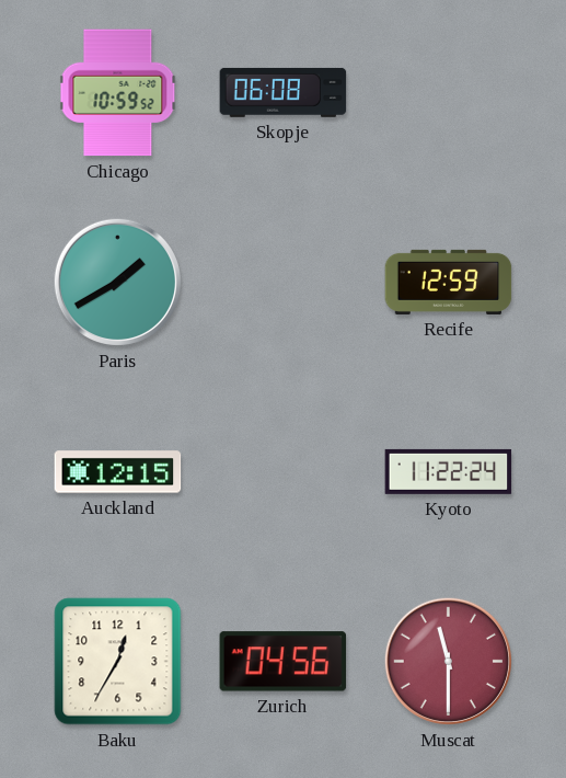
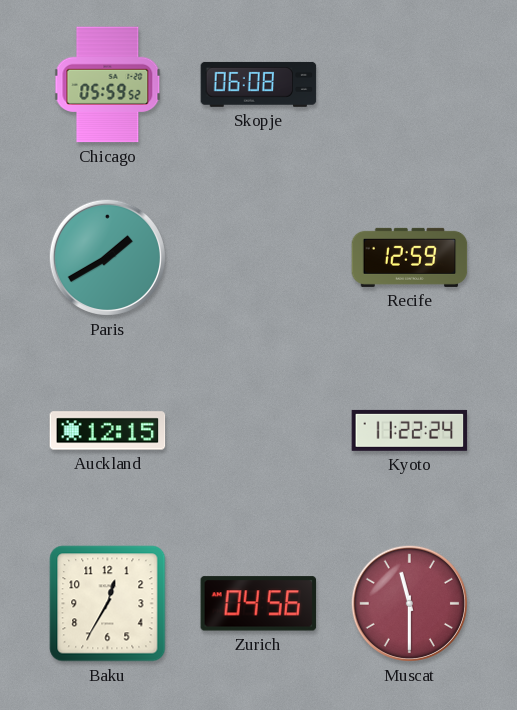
Chicago: 10:59 -> 05:59 (108, 85)
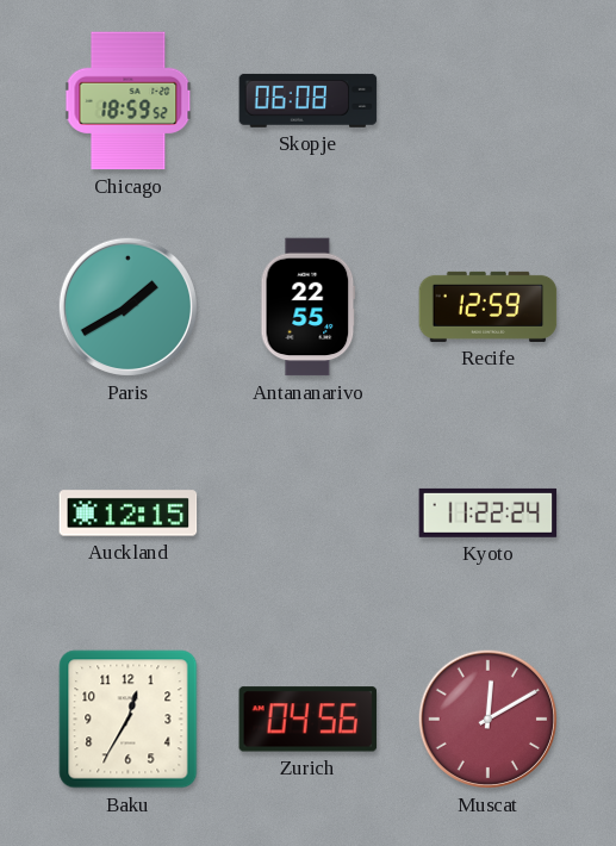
Chicago: 05:59 -> 18:59 (129, 101)
Antananarivo: none -> 22:55 (309, 307)
Muscat: 11:30 -> 12:10 (487, 719)
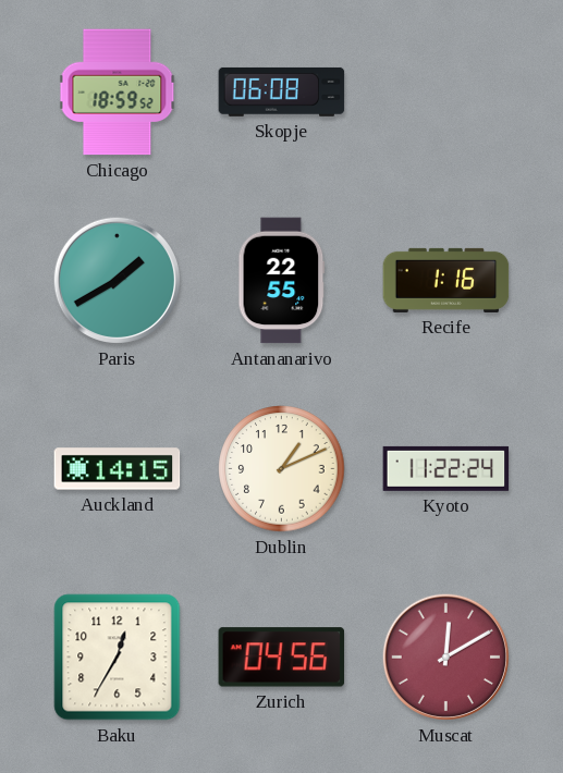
Recife: 12:59 -> 1:16 (446, 280)
Auckland: 12:15 -> 14:15 (118, 469)
Dublin: none -> 1:11 (282, 469)
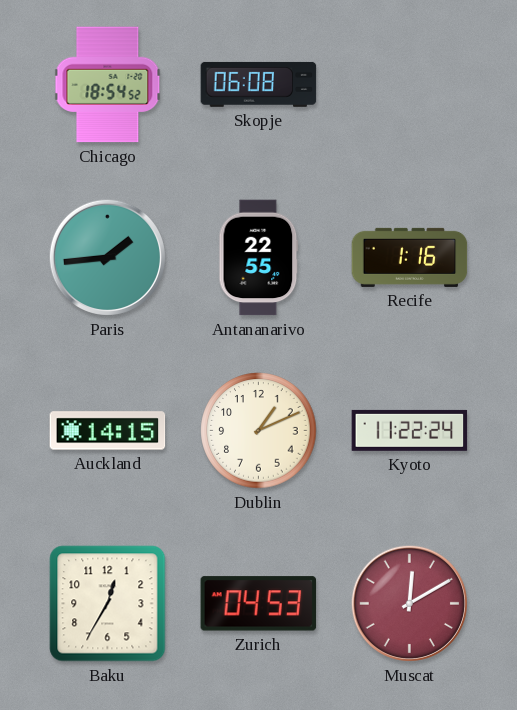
Chicago: 18:59 -> 18:54 (108, 85)
Paris: 1:40 -> 1:44 (107, 257)
Zurich: 04:56 -> 04:53 (259, 604)
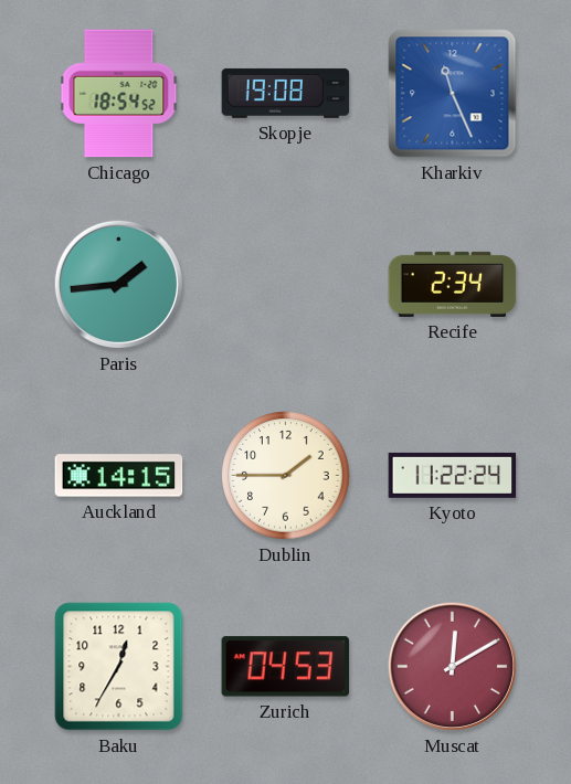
Skopje: 06:08 -> 19:08 (286, 93)
Kharkiv: none -> 11:26 (453, 94)
Antananarivo: 22:55 -> none (259, 258)
Recife: 1:16 -> 2:34 (453, 284)
Dublin: 1:11 -> 1:45 (286, 476)
